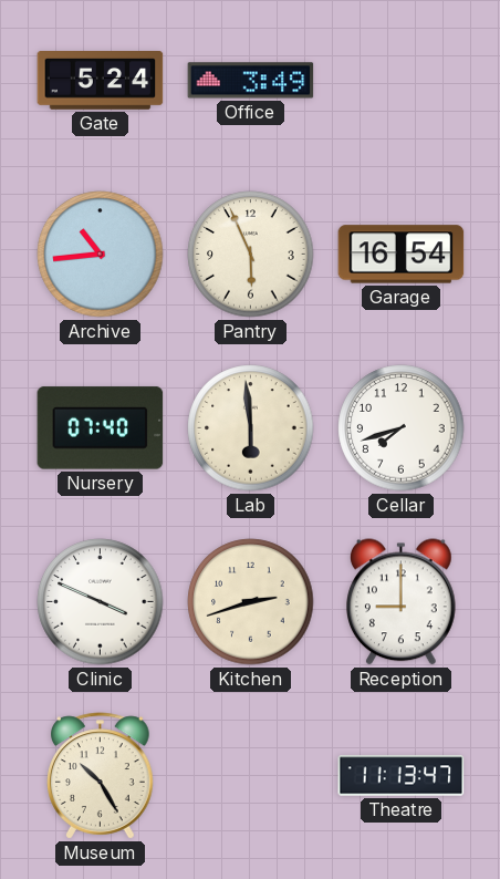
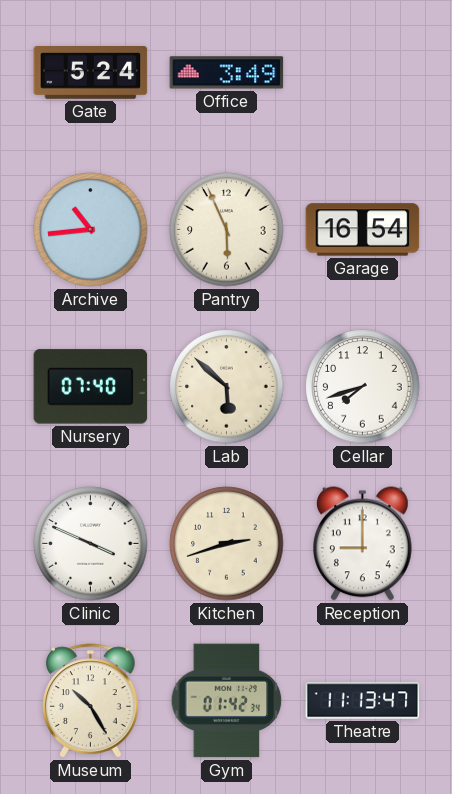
Lab: 5:59 -> 5:52 (227, 387)
Gym: none -> 01:42 (227, 701)
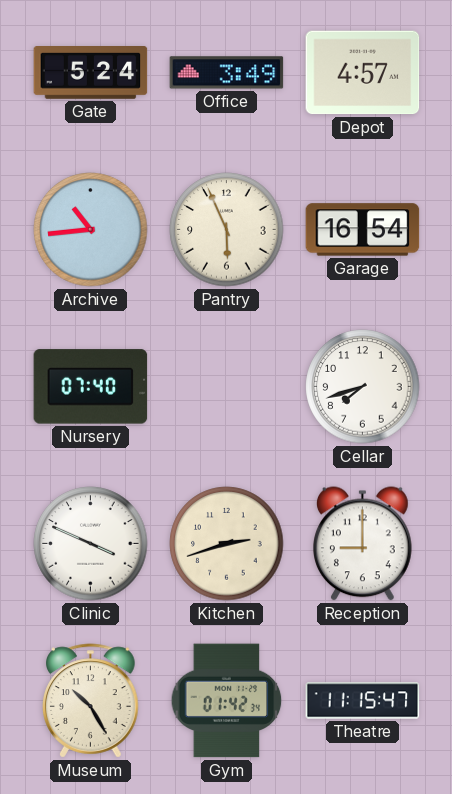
Depot: none -> 4:57 (363, 73)
Lab: 5:52 -> none (227, 387)
Theatre: 11:13 -> 11:15 (363, 701)
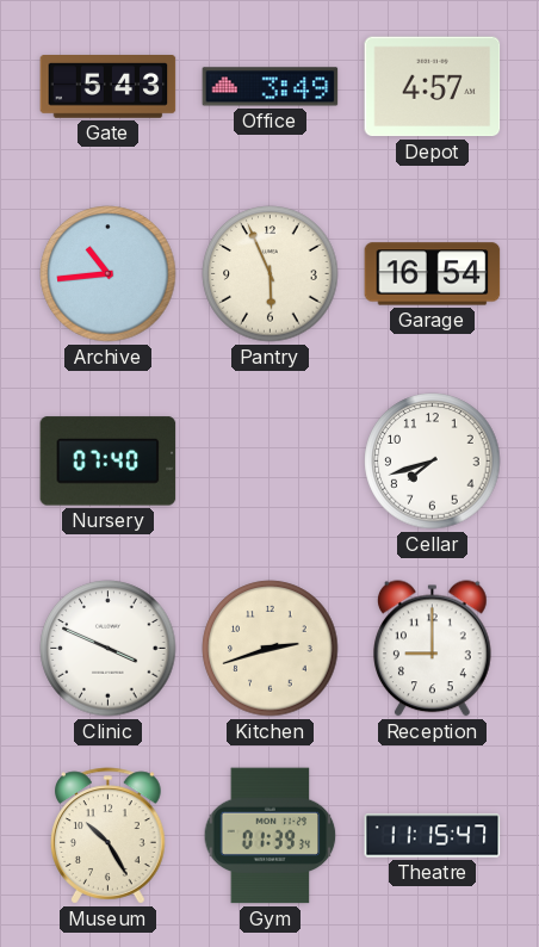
Gate: 5:24 -> 5:43 (109, 87)
Gym: 01:42 -> 01:39 (271, 836)
